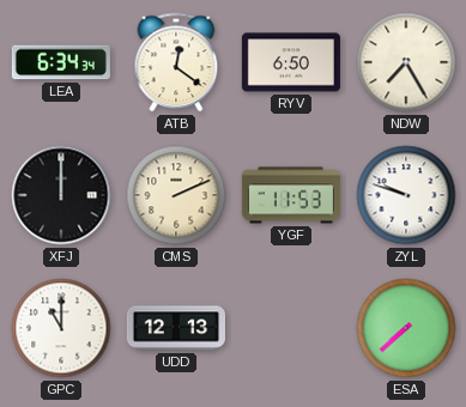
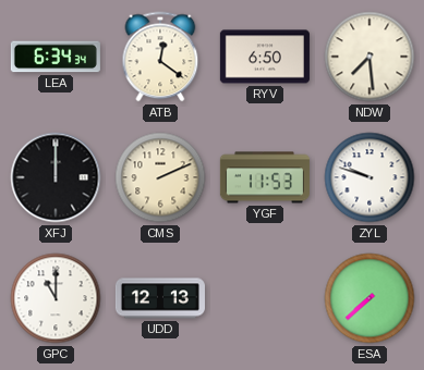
NDW: 7:25 -> 7:29 (370, 57)
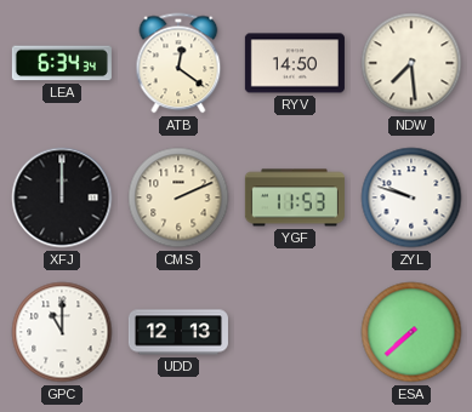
RYV: 6:50 -> 14:50 (295, 63)
